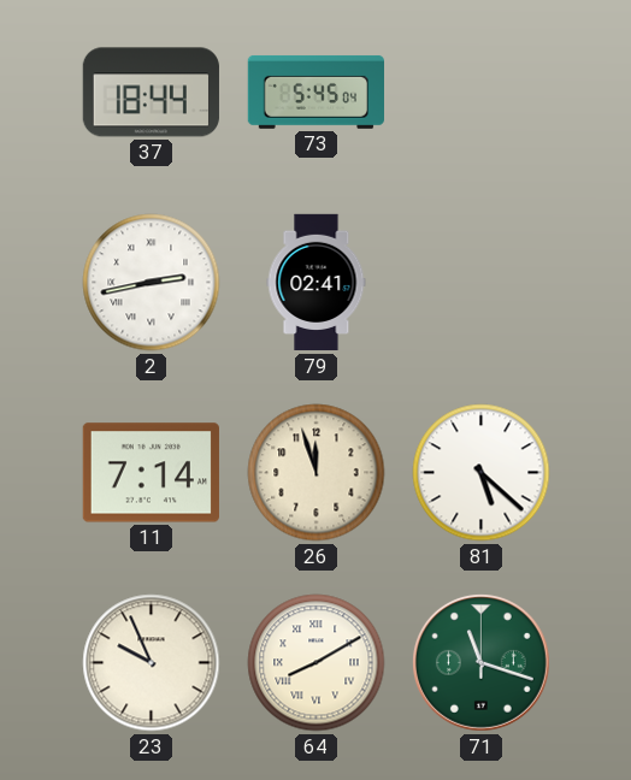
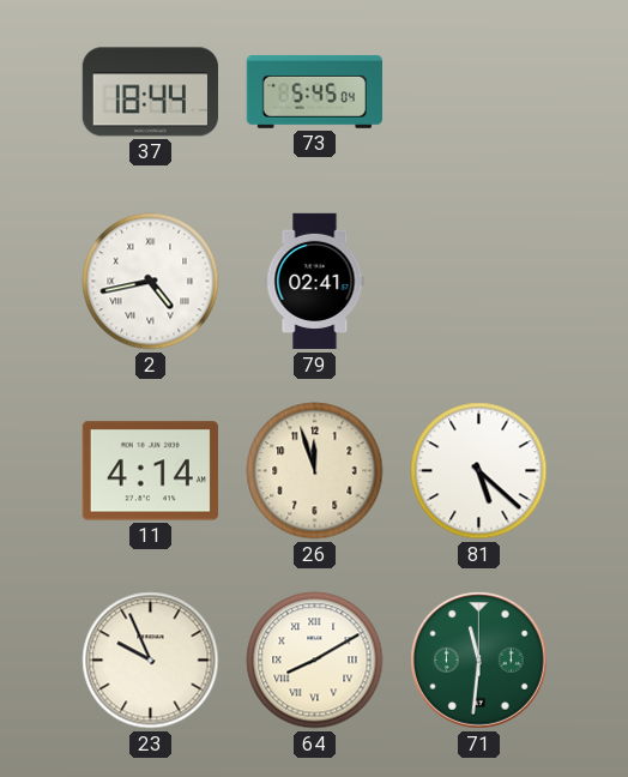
2: 2:43 -> 4:43 (151, 282)
11: 7:14 -> 4:14 (150, 471)
71: 11:18 -> 11:31 (478, 659)
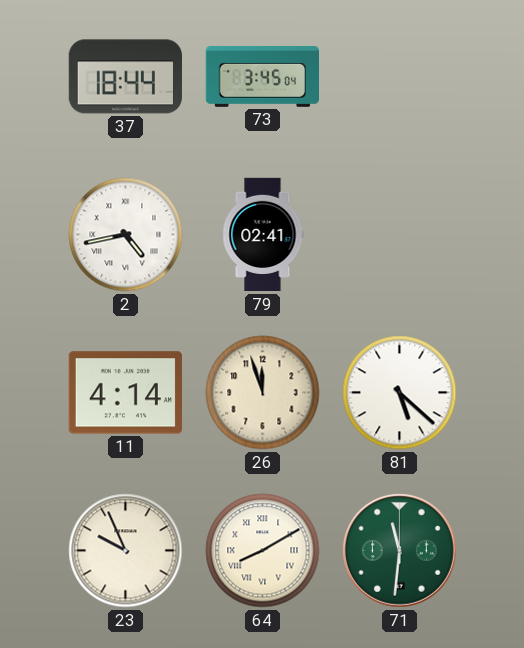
73: 5:45 -> 3:45 (262, 76)
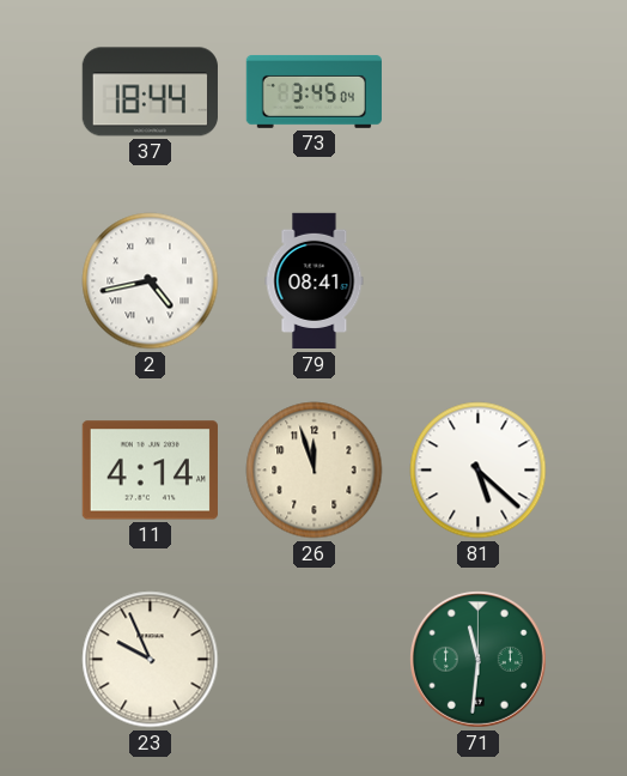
79: 02:41 -> 08:41 (315, 281)
64: 8:10 -> none (263, 551)
